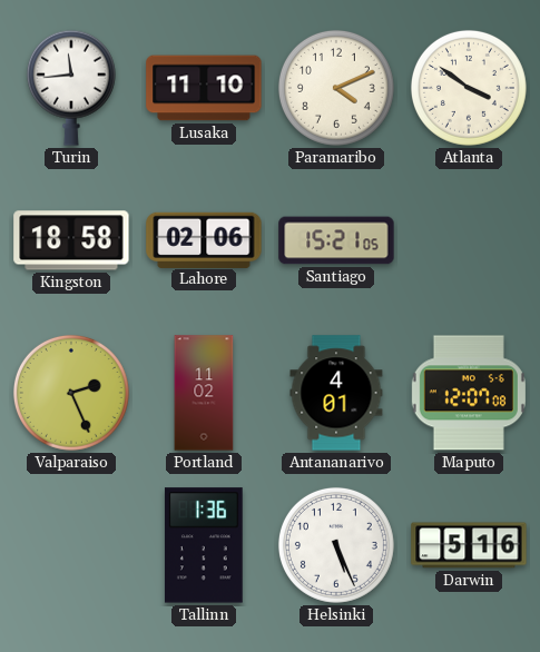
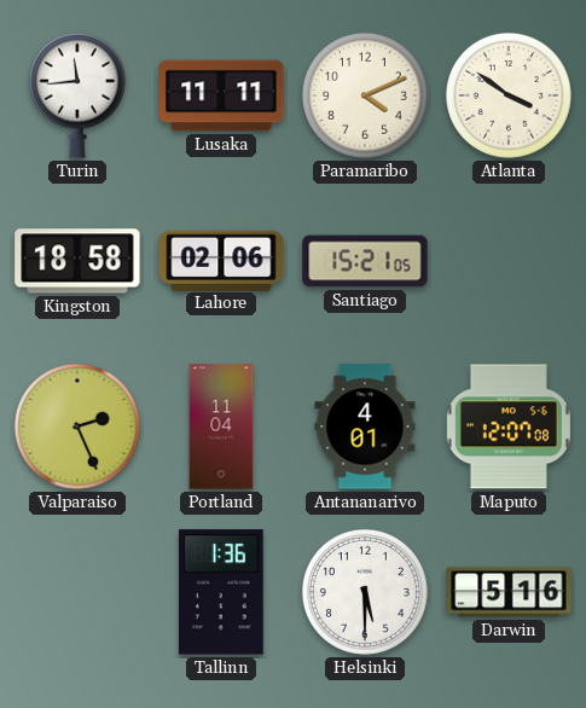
Lusaka: 11:10 -> 11:11 (221, 95)
Portland: 11:02 -> 11:04 (221, 426)
Helsinki: 5:26 -> 5:30 (365, 592)
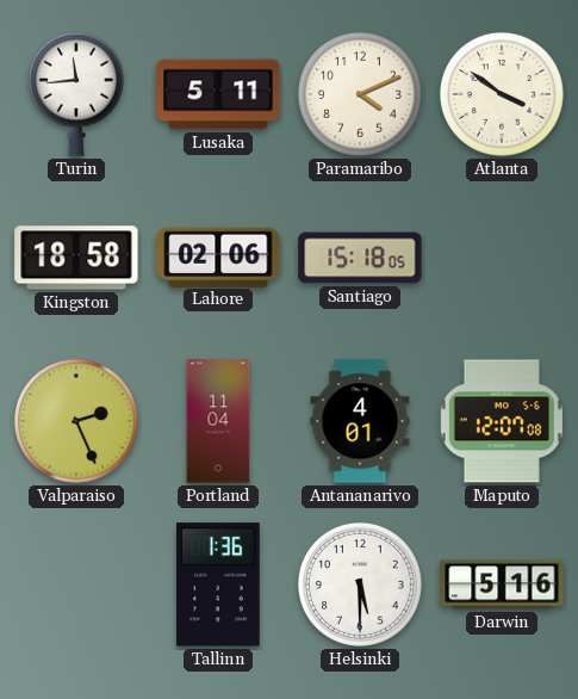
Lusaka: 11:11 -> 5:11 (218, 94)
Santiago: 15:21 -> 15:18 (360, 258)
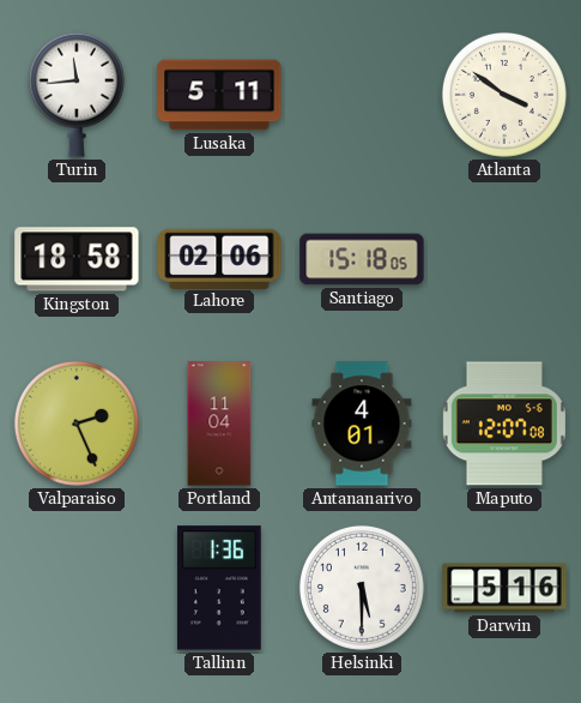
Paramaribo: 4:11 -> none (360, 94)
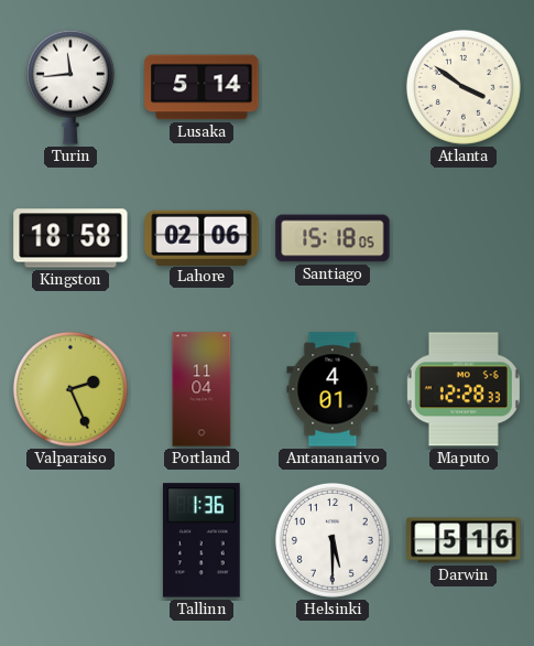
Lusaka: 5:11 -> 5:14 (201, 87)
Maputo: 12:07 -> 12:28 (464, 389)
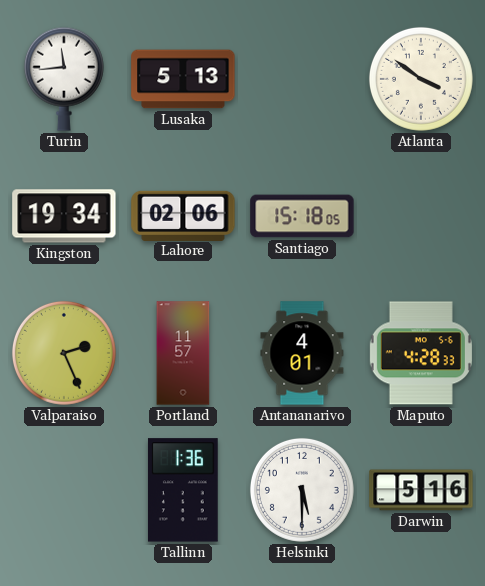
Lusaka: 5:14 -> 5:13 (183, 79)
Kingston: 18:58 -> 19:34 (64, 216)
Portland: 11:04 -> 11:57 (183, 353)
Maputo: 12:28 -> 4:28 (421, 353)
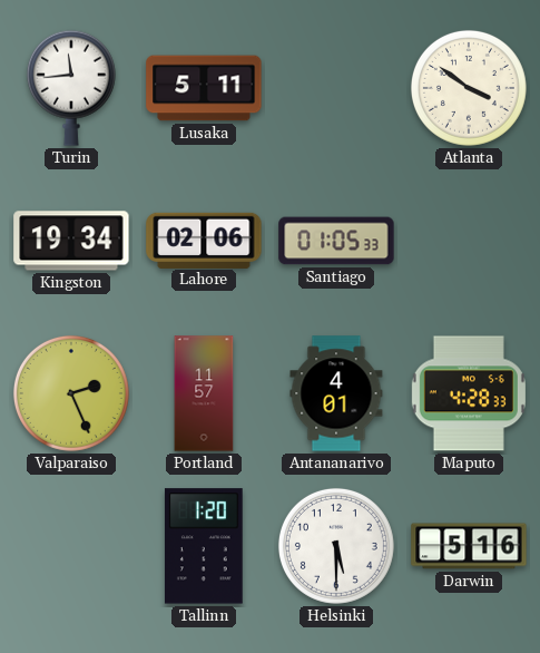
Lusaka: 5:13 -> 5:11 (204, 88)
Santiago: 15:18 -> 01:05 (336, 241)
Tallinn: 1:36 -> 1:20 (204, 546)
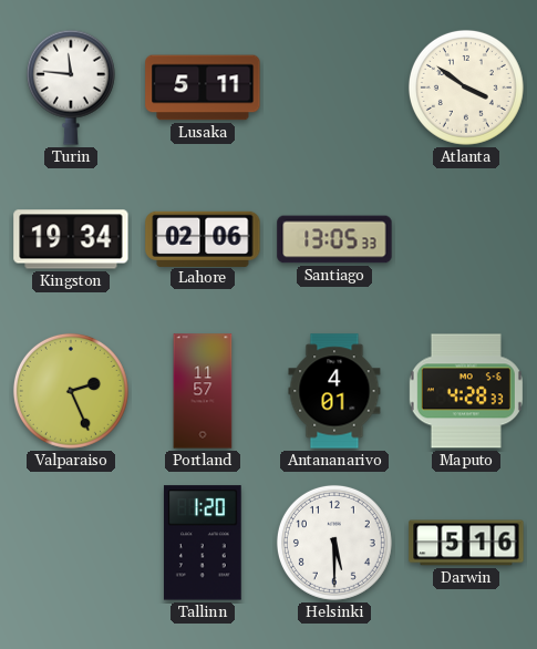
Turin: 11:44 -> 11:46 (71, 87)
Santiago: 01:05 -> 13:05 (334, 239)
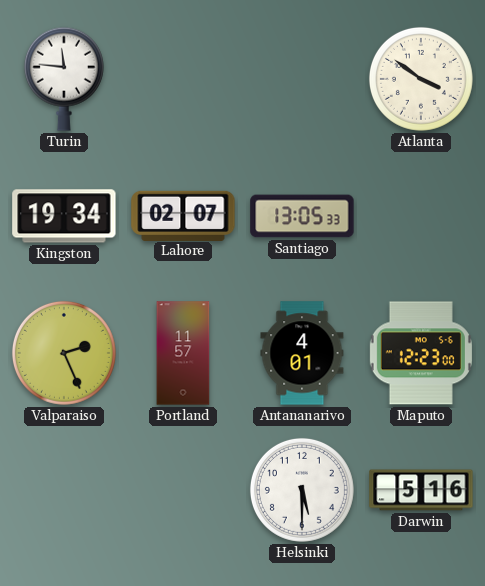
Lusaka: 5:11 -> none (203, 87)
Lahore: 02:06 -> 02:07 (183, 215)
Maputo: 4:28 -> 12:23 (421, 353)
Tallinn: 1:20 -> none (203, 543)
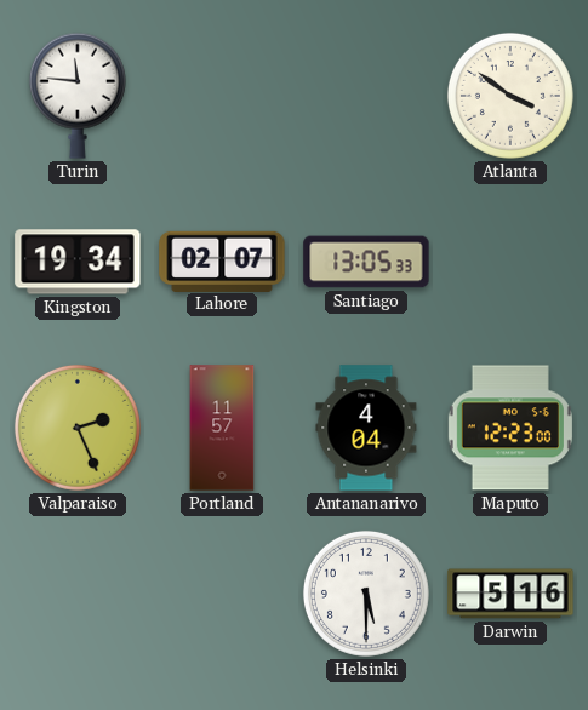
Antananarivo: 4:01 -> 4:04 (366, 428)
